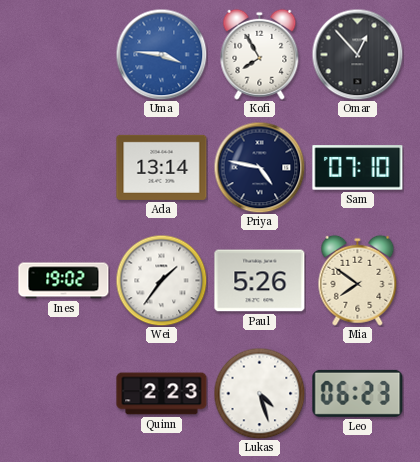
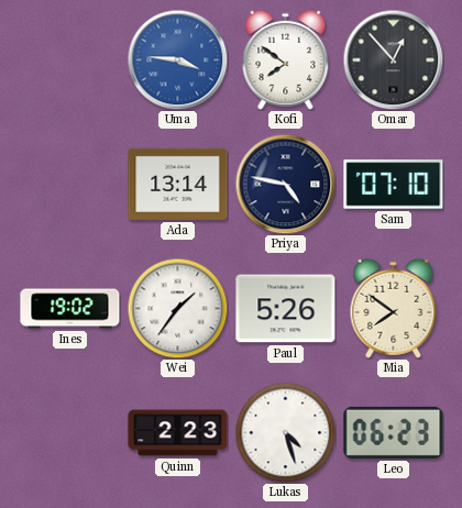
Kofi: 7:55 -> 7:51 (286, 59)
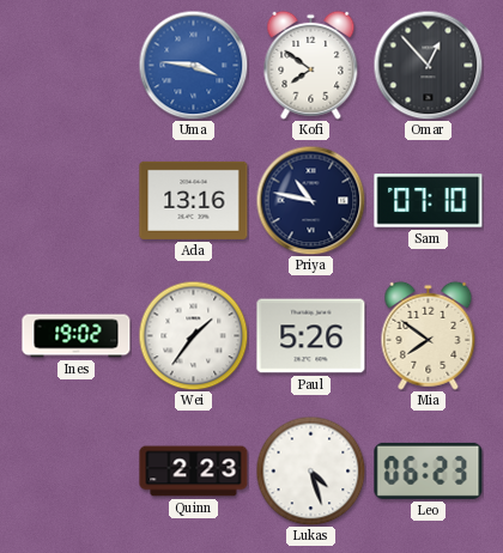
Ada: 13:14 -> 13:16 (194, 200)
Priya: 4:47 -> 10:47 (310, 200)
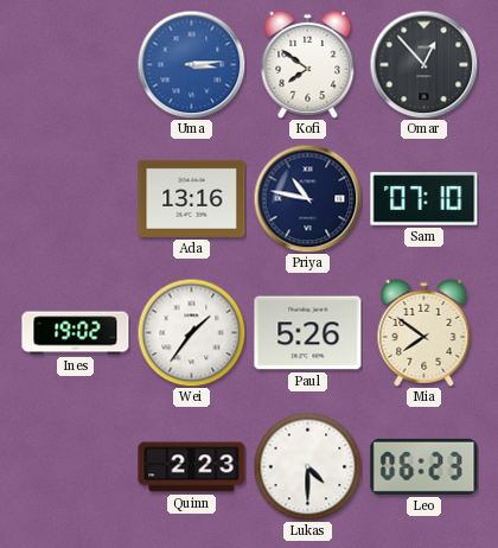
Uma: 3:46 -> 3:14 (191, 64)
Lukas: 4:27 -> 4:30 (307, 466)
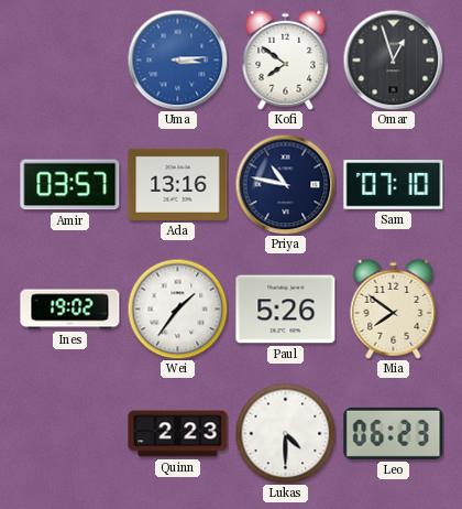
Omar: 12:53 -> 12:57 (393, 59)
Amir: none -> 03:57 (70, 185)
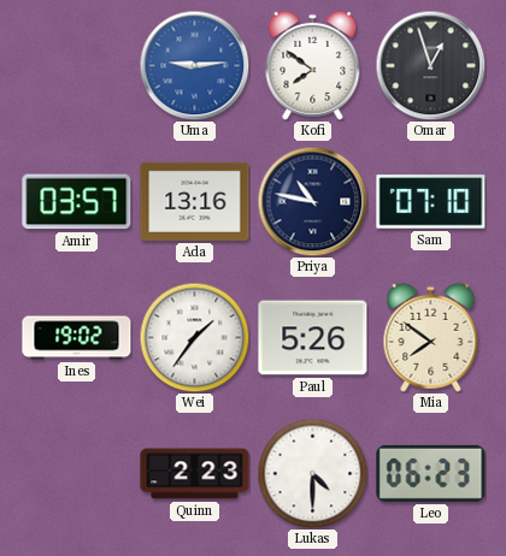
Uma: 3:14 -> 9:14 (194, 65)
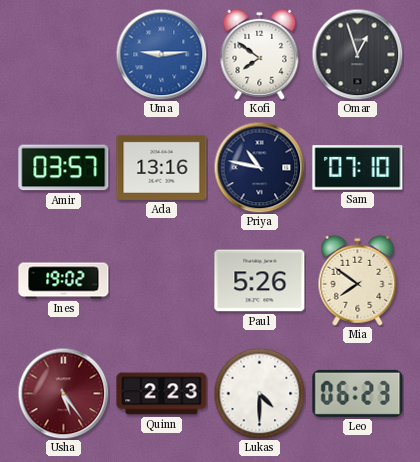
Wei: 1:36 -> none (194, 337)
Usha: none -> 5:24 (63, 393)
